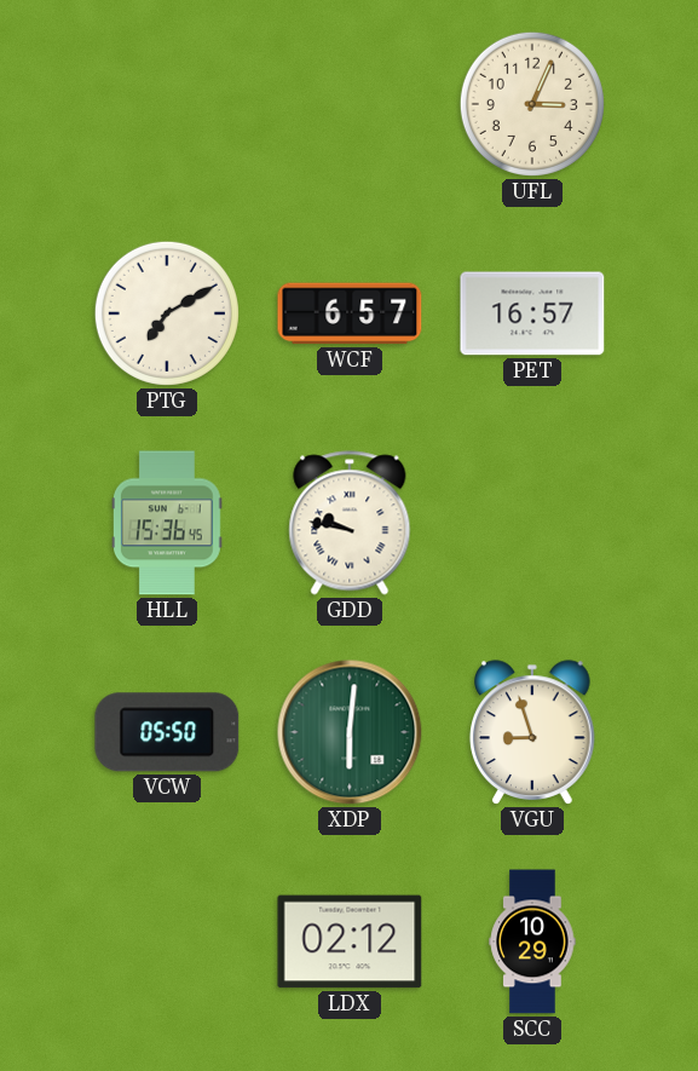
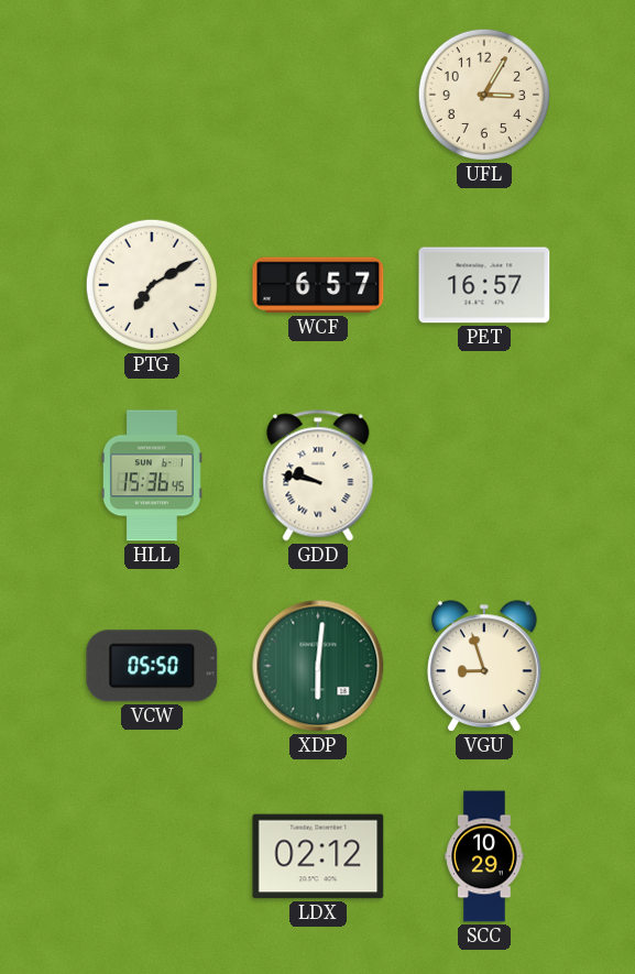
UFL: 3:04 -> 3:05 (484, 95)
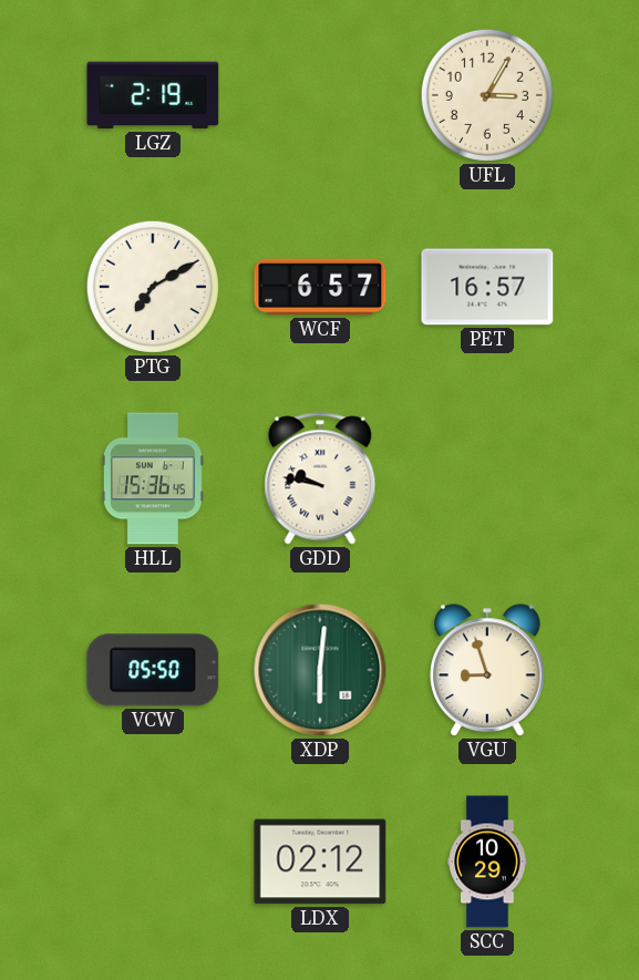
LGZ: none -> 2:19 (153, 95)
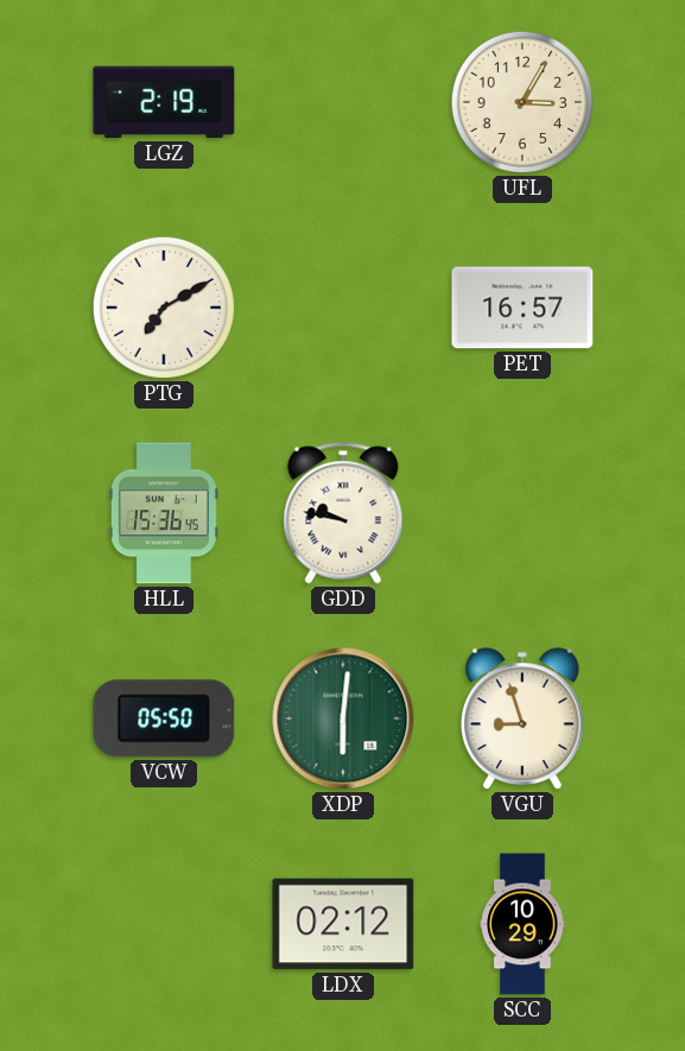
WCF: 6:57 -> none (320, 287)
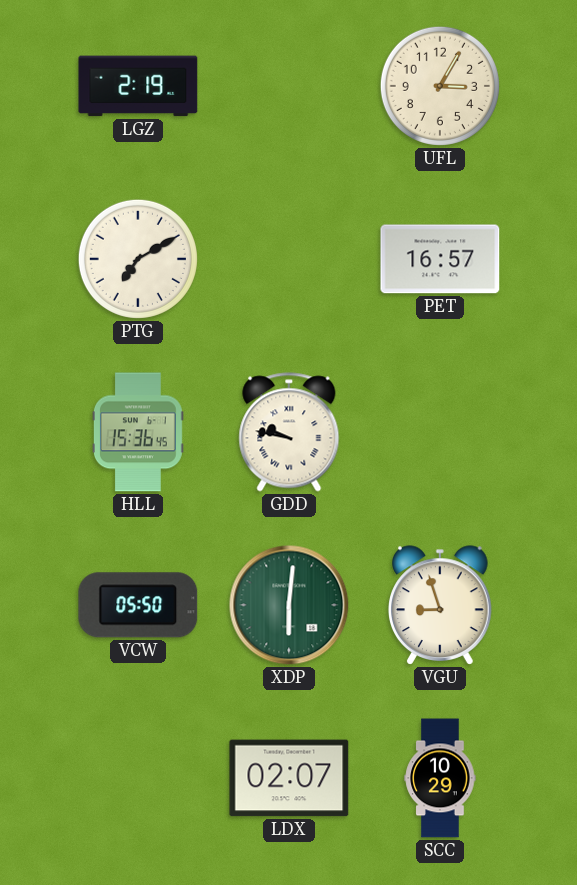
LDX: 02:12 -> 02:07 (289, 778)
